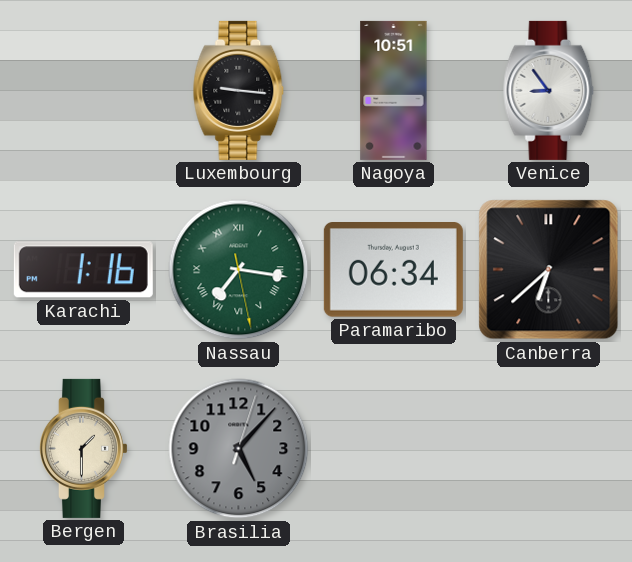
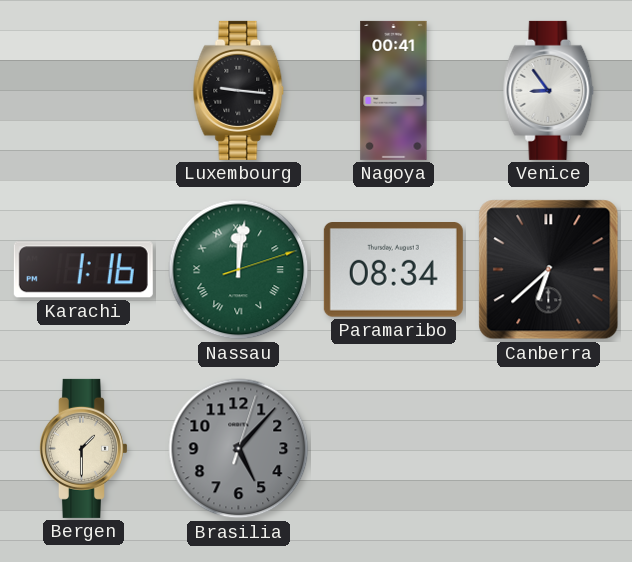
Nagoya: 10:51 -> 00:41 (394, 90)
Nassau: 7:16 -> 12:01 (239, 270)
Paramaribo: 06:34 -> 08:34 (393, 270)
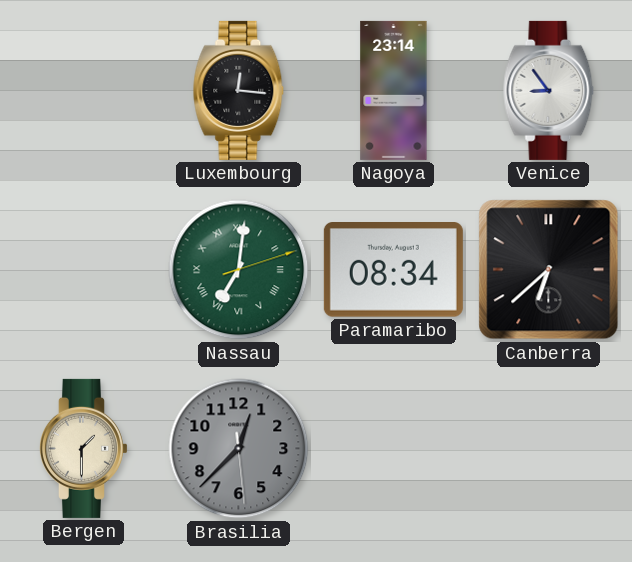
Luxembourg: 9:16 -> 12:16 (239, 90)
Nagoya: 00:41 -> 23:14 (394, 90)
Karachi: 1:16 -> none (83, 270)
Nassau: 12:01 -> 7:01 (239, 270)
Brasilia: 5:07 -> 12:37 (239, 449)
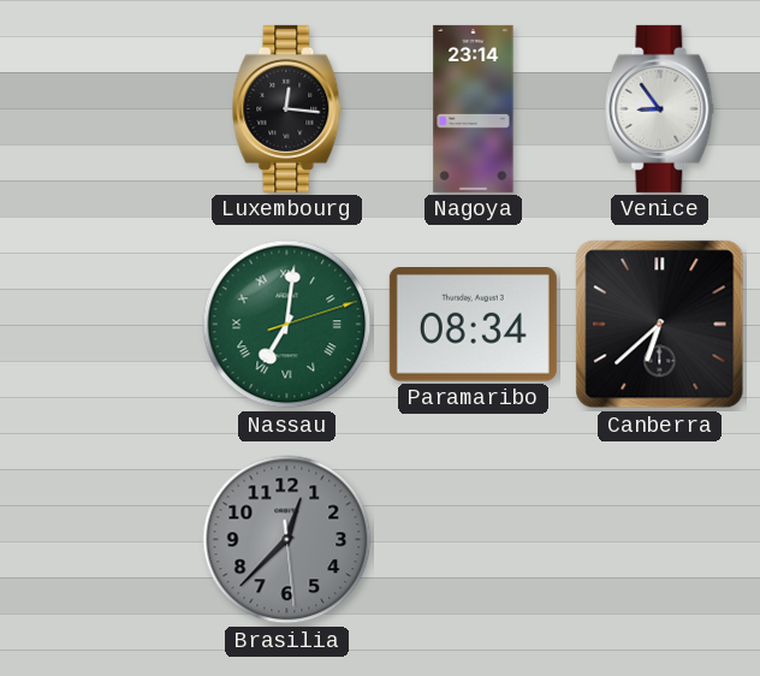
Bergen: 1:30 -> none (83, 448)
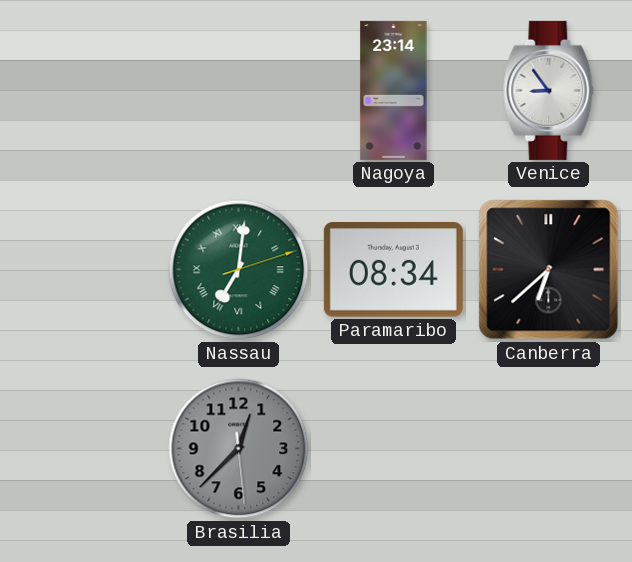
Luxembourg: 12:16 -> none (287, 108)
